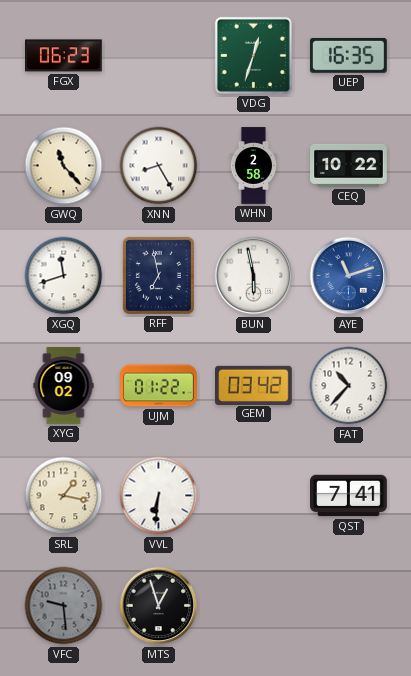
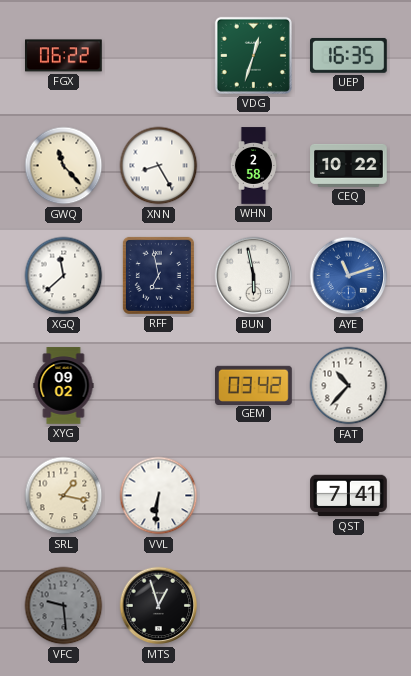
FGX: 06:23 -> 06:22 (64, 56)
XGQ: 11:42 -> 11:38 (64, 276)
UJM: 01:22 -> none (159, 386)
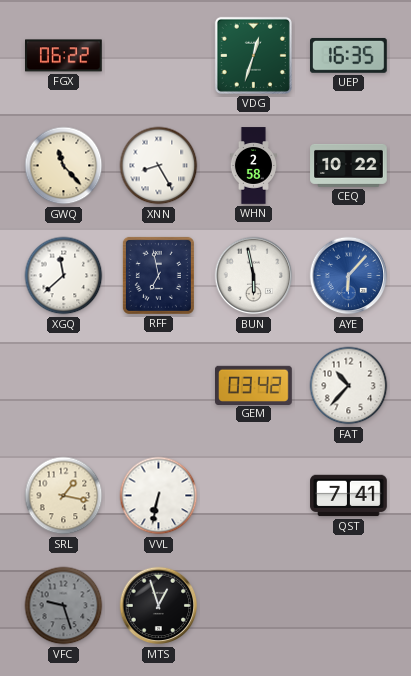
AYE: 11:12 -> 6:07 (349, 276)
XYG: 09:02 -> none (64, 386)
VVL: 6:31 -> 6:32 (159, 496)
VFC: 9:29 -> 9:27 (64, 606)
